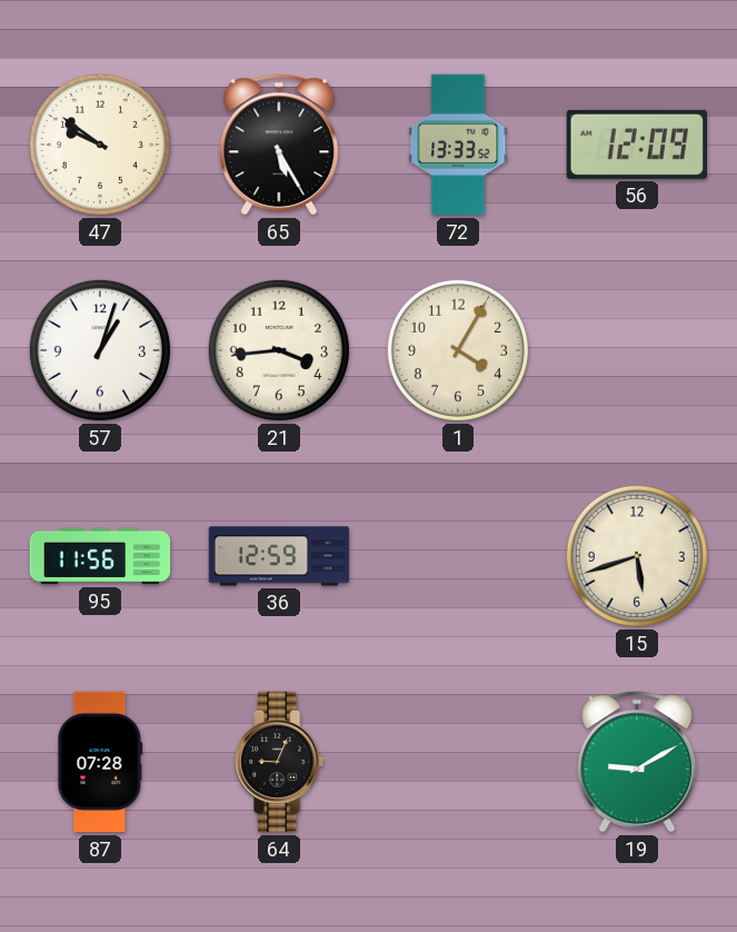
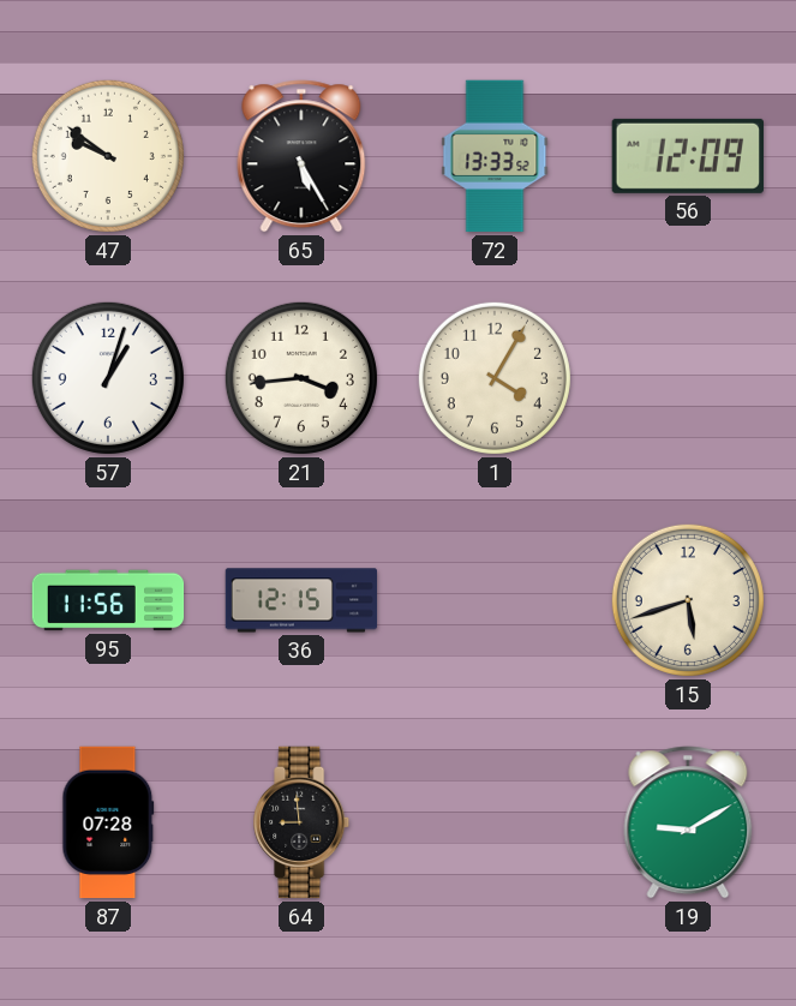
36: 12:59 -> 12:15 (301, 600)
64: 9:04 -> 8:59 (303, 822)
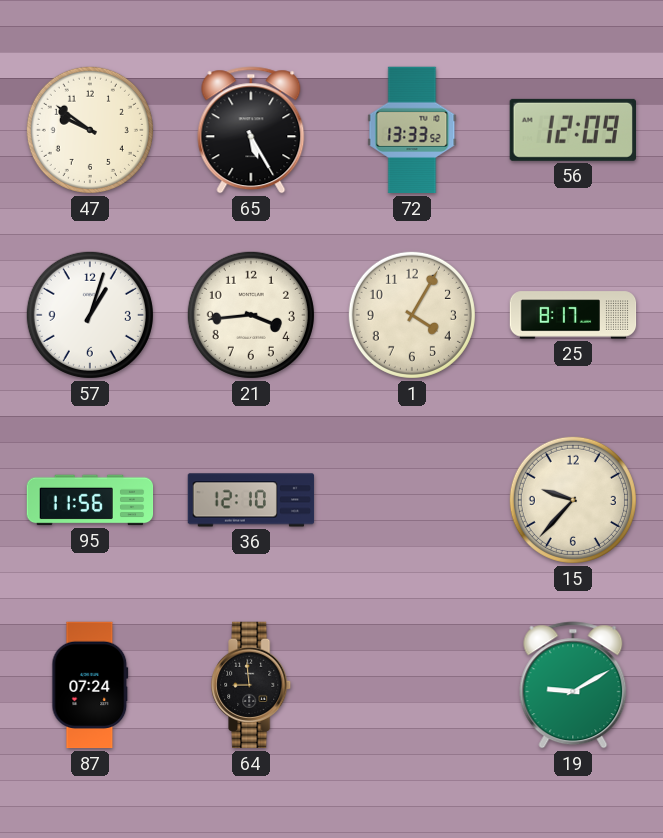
25: none -> 8:17 (573, 315)
36: 12:15 -> 12:10 (251, 500)
15: 5:42 -> 9:37 (573, 500)
87: 07:28 -> 07:24 (90, 685)
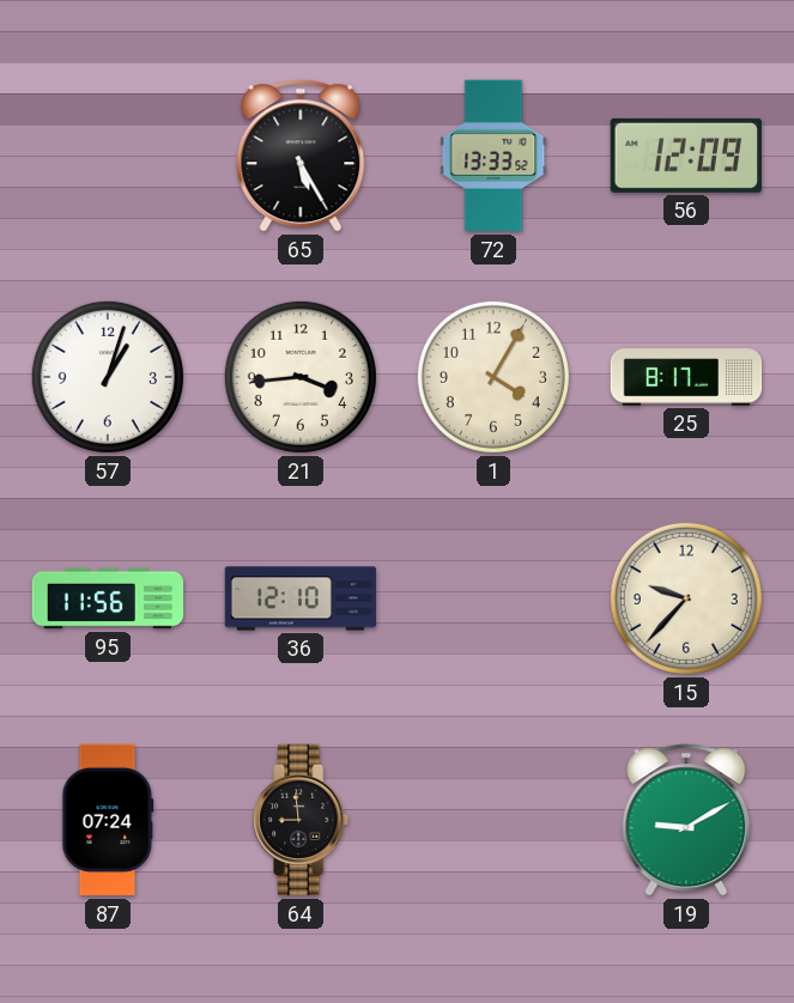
47: 9:51 -> none (90, 130)
